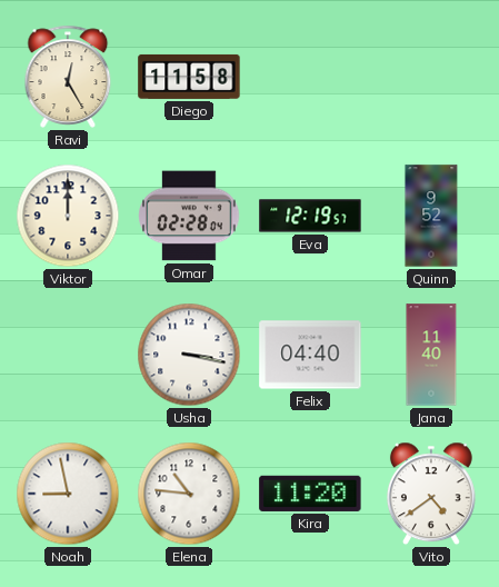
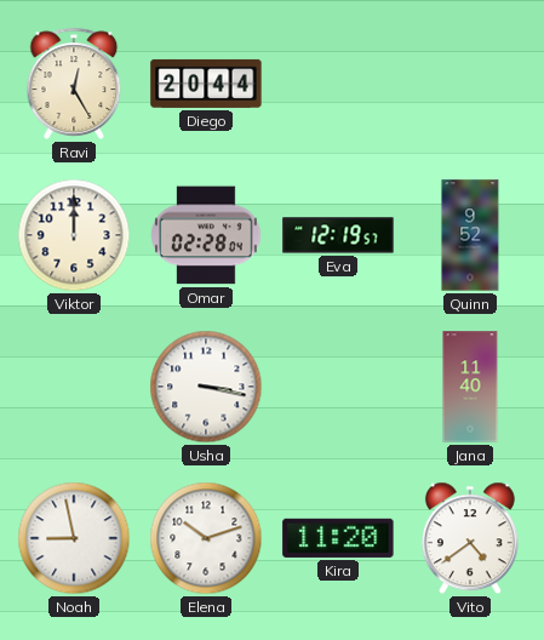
Diego: 11:58 -> 20:44 (206, 84)
Felix: 04:40 -> none (310, 355)
Elena: 10:46 -> 10:12 (206, 538)
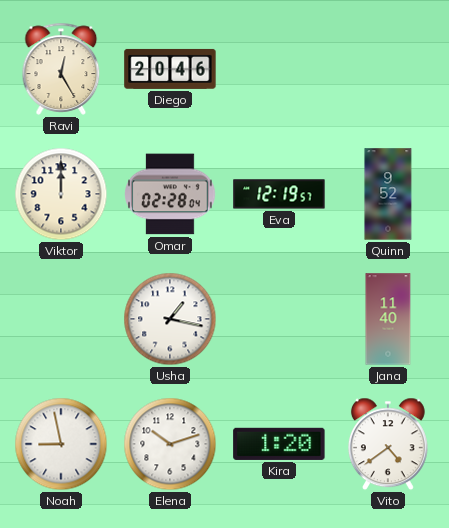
Diego: 20:44 -> 20:46 (170, 69)
Usha: 3:17 -> 1:17 (170, 319)
Kira: 11:20 -> 1:20 (279, 444)
